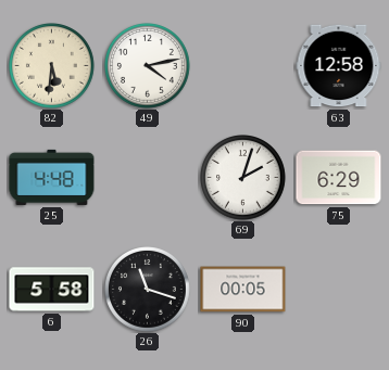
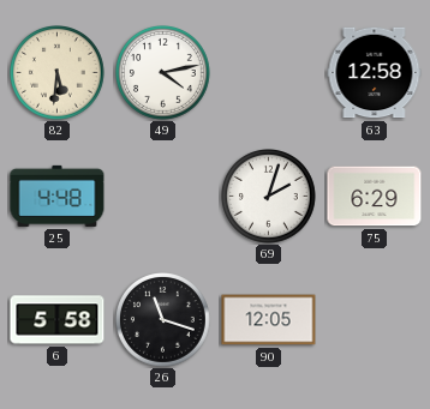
90: 00:05 -> 12:05 (269, 320)
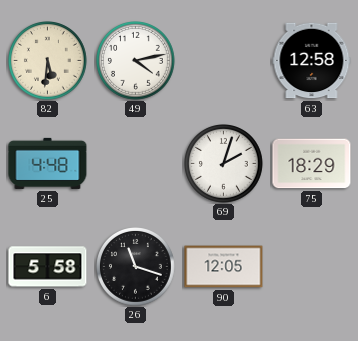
75: 6:29 -> 18:29 (312, 164)
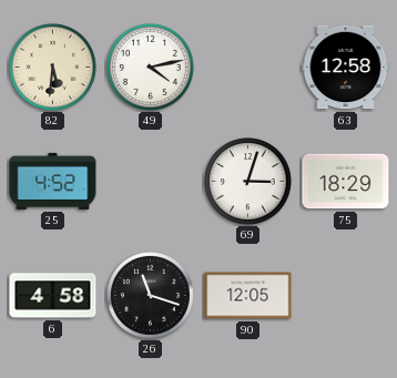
25: 4:48 -> 4:52 (53, 181)
69: 2:03 -> 3:03 (248, 182)
6: 5:58 -> 4:58 (53, 296)
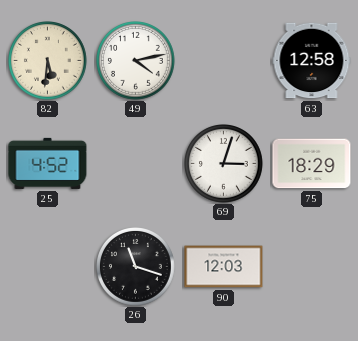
6: 4:58 -> none (53, 296)
90: 12:05 -> 12:03 (224, 267)
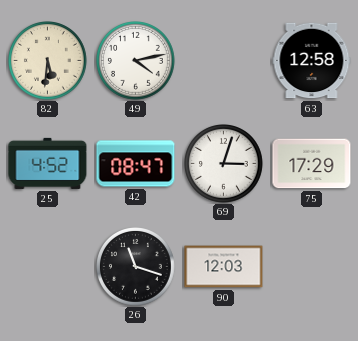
42: none -> 08:47 (136, 164)
75: 18:29 -> 17:29 (312, 164)
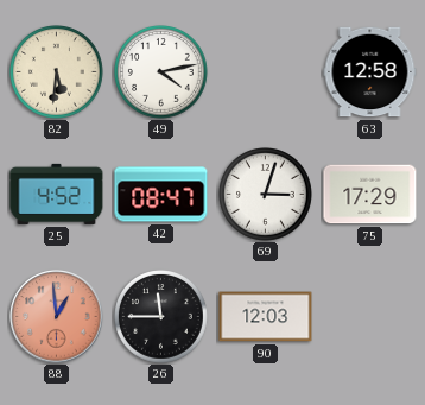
88: none -> 12:59 (57, 317)
26: 11:18 -> 11:45 (161, 317)
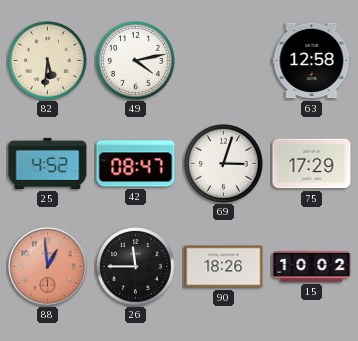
90: 12:03 -> 18:26 (224, 267)
15: none -> 10:02 (312, 266)
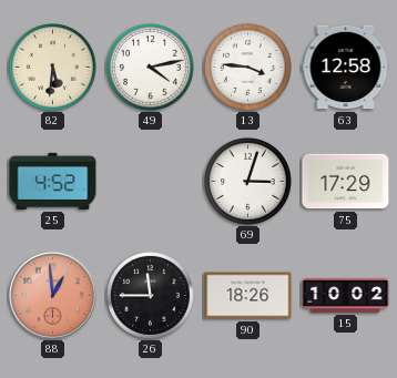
13: none -> 3:46 (248, 68)
42: 08:47 -> none (136, 164)
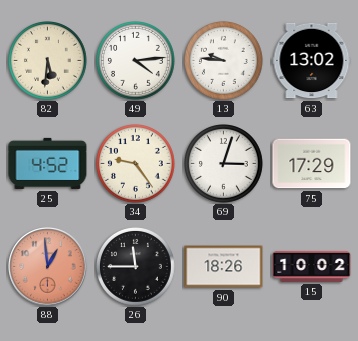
49: 4:13 -> 4:14 (136, 61)
13: 3:46 -> 9:46 (224, 61)
63: 12:58 -> 13:02 (312, 61)
34: none -> 9:24 (136, 164)
